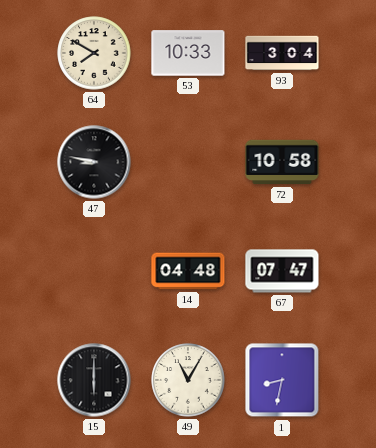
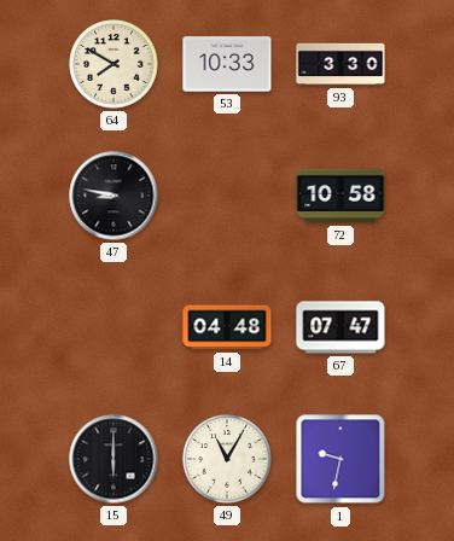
93: 3:04 -> 3:30 (340, 64)
1: 8:32 -> 9:32 (340, 459)
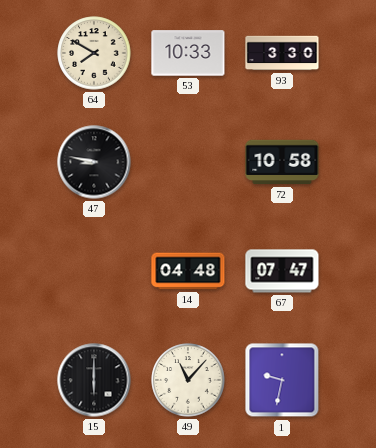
49: 11:05 -> 11:07 (188, 380)
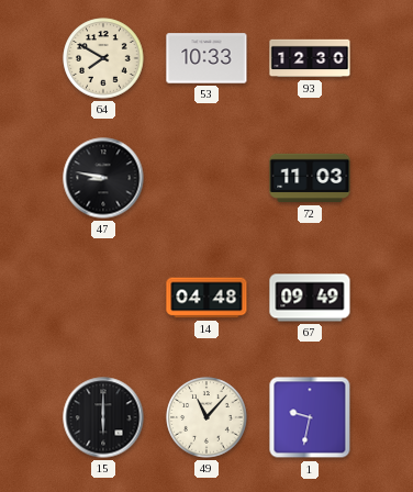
93: 3:30 -> 12:30 (310, 58)
72: 10:58 -> 11:03 (310, 178)
67: 07:47 -> 09:49 (310, 298)
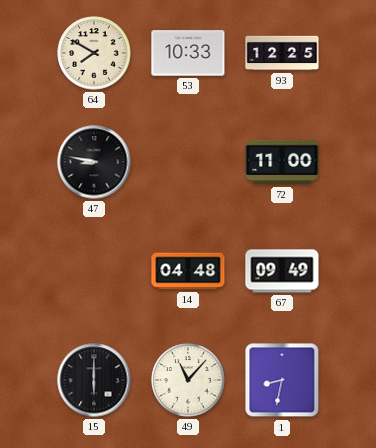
93: 12:30 -> 12:25 (282, 53)
72: 11:03 -> 11:00 (282, 162)
1: 9:32 -> 8:32 (282, 380)
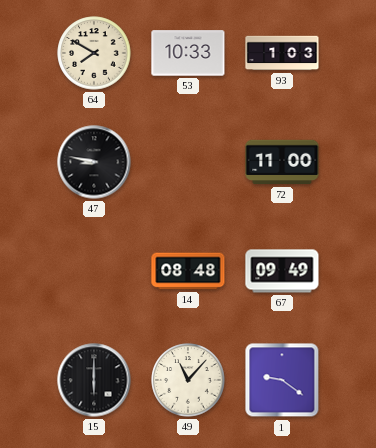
93: 12:25 -> 1:03 (282, 53)
14: 04:48 -> 08:48 (188, 271)
1: 8:32 -> 9:21 (282, 380)
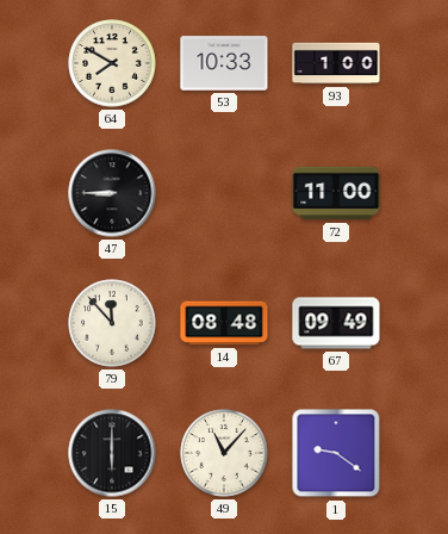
93: 1:03 -> 1:00 (336, 63)
47: 8:47 -> 8:45 (112, 193)
79: none -> 11:53 (112, 323)
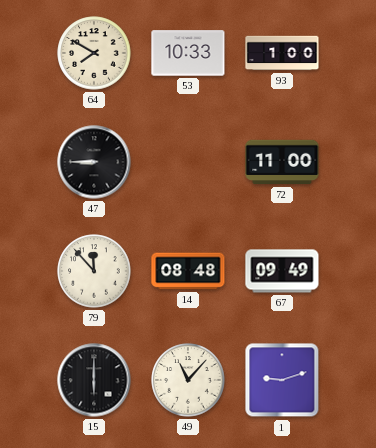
1: 9:21 -> 9:12 (282, 380)
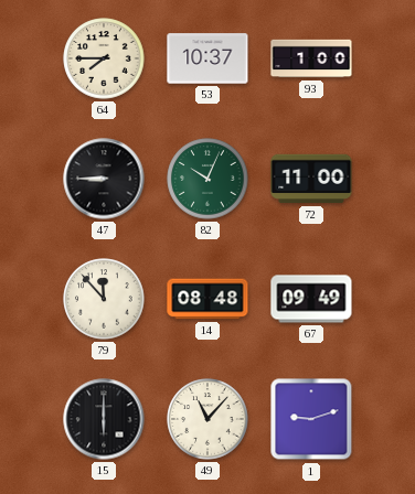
64: 7:50 -> 7:45 (104, 58)
53: 10:33 -> 10:37 (208, 58)
82: none -> 10:04 (208, 179)
